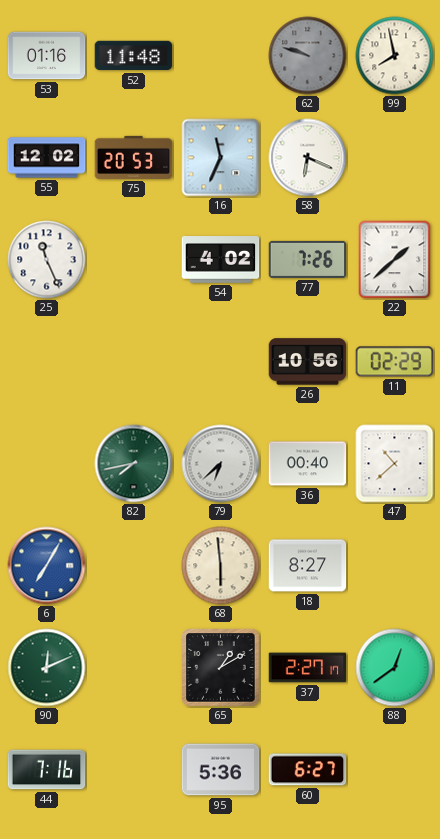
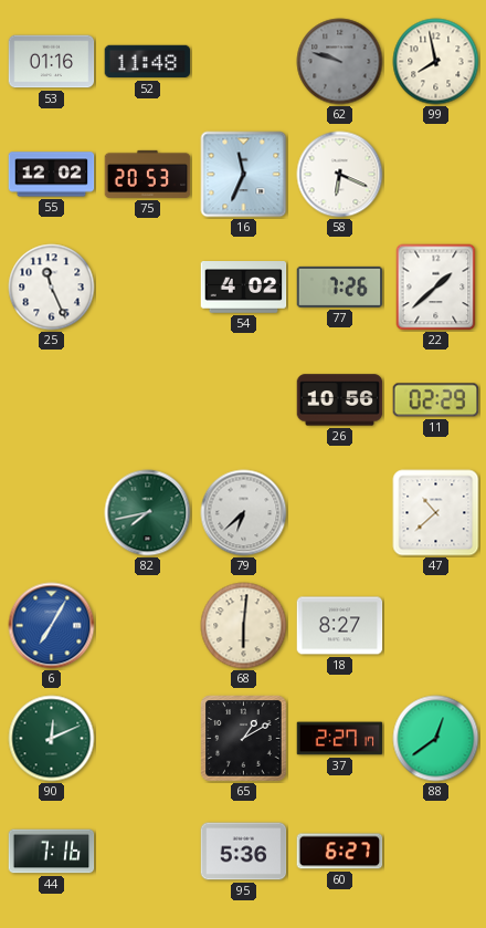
36: 00:40 -> none (308, 464)
68: 5:59 -> 6:01 (244, 626)
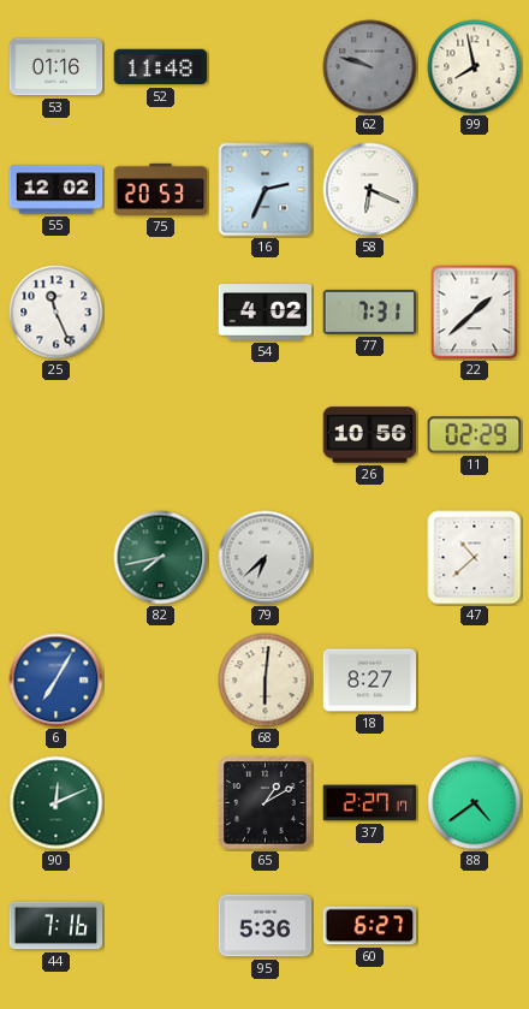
16: 11:34 -> 2:34 (266, 190)
77: 7:26 -> 7:31 (370, 311)
88: 12:39 -> 4:39 (475, 803)
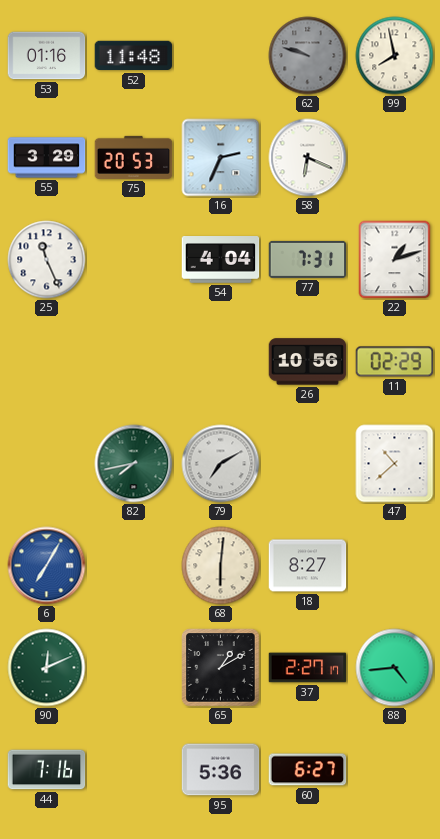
55: 12:02 -> 3:29 (47, 158)
54: 4:02 -> 4:04 (221, 260)
22: 1:38 -> 1:12 (395, 260)
79: 6:38 -> 7:10 (221, 464)
88: 4:39 -> 4:44 (395, 668)
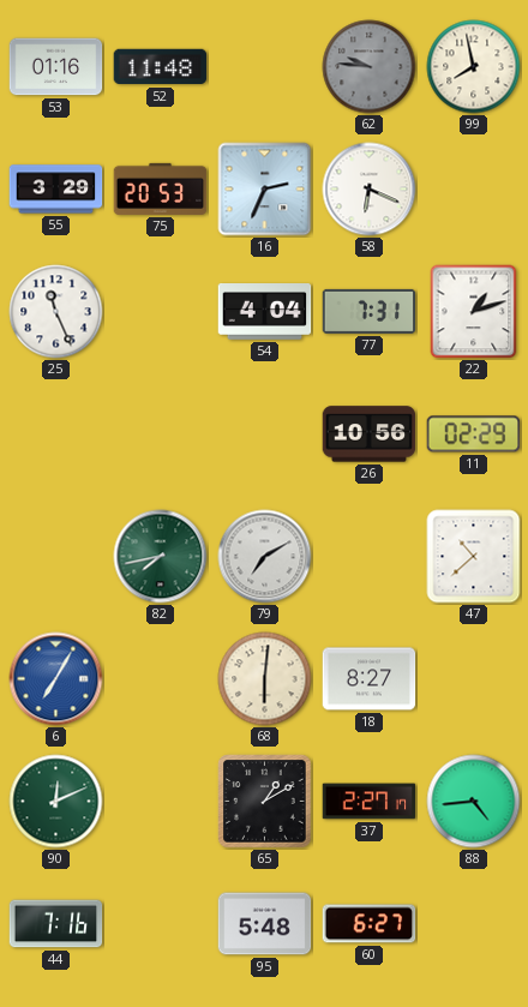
62: 9:48 -> 9:46 (370, 67)
95: 5:36 -> 5:48 (265, 924)
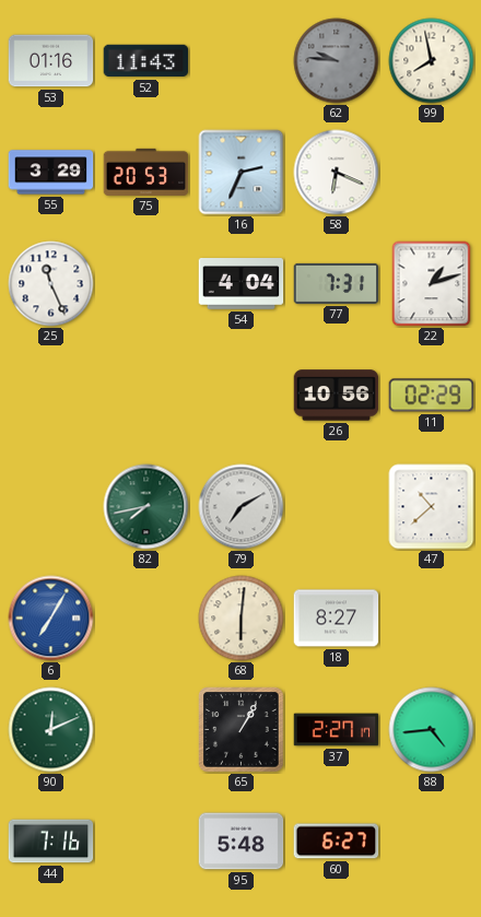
52: 11:48 -> 11:43 (146, 61)
65: 1:10 -> 1:05 (242, 730)
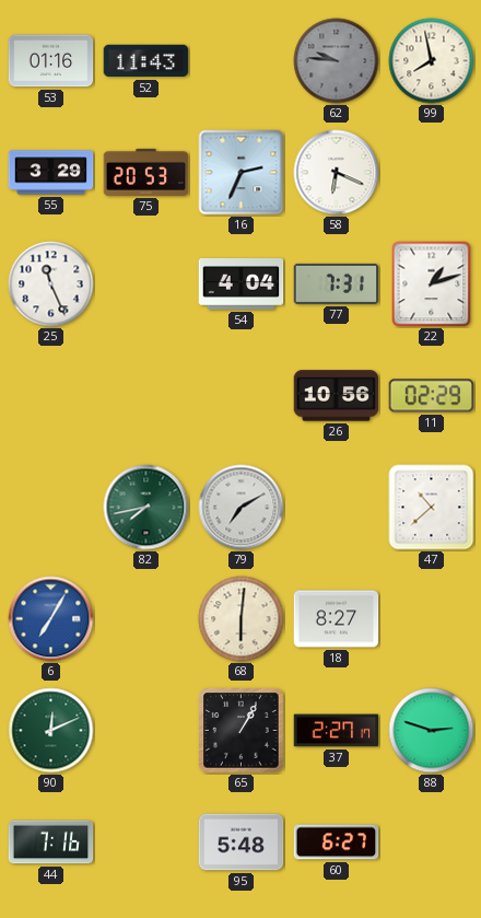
88: 4:44 -> 2:48 (432, 731)
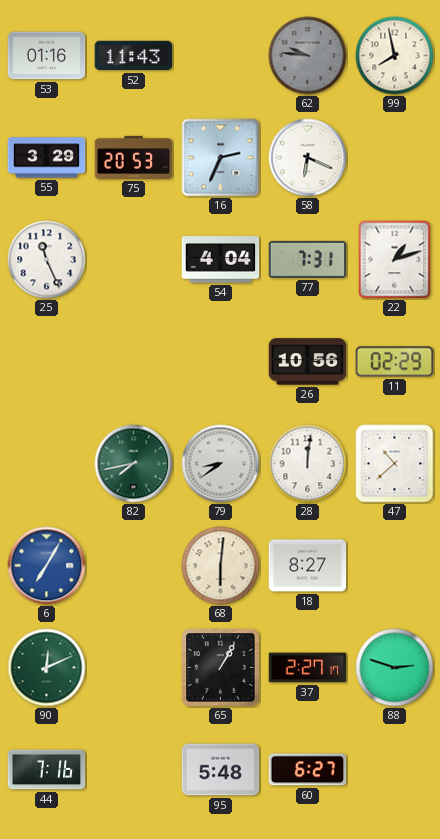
79: 7:10 -> 8:39 (221, 464)
28: none -> 12:01 (308, 464)
